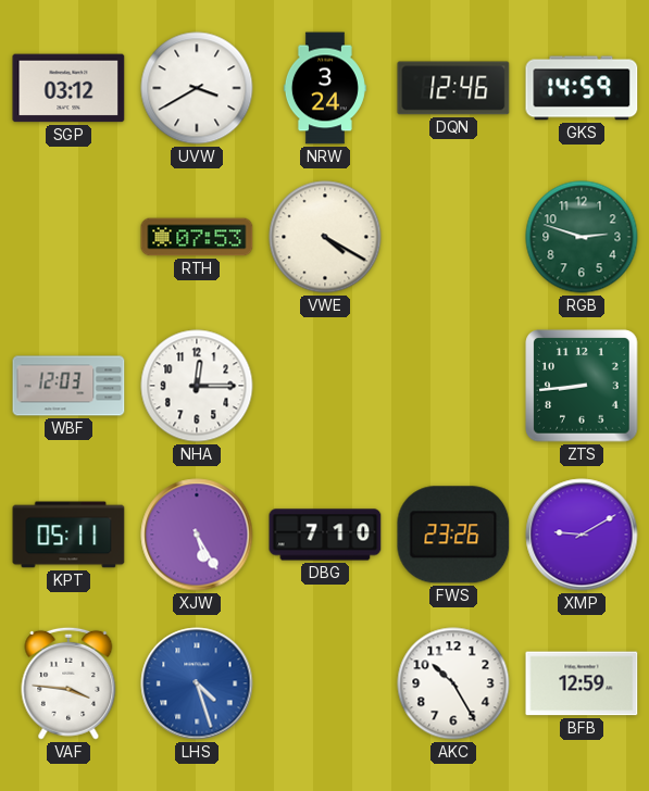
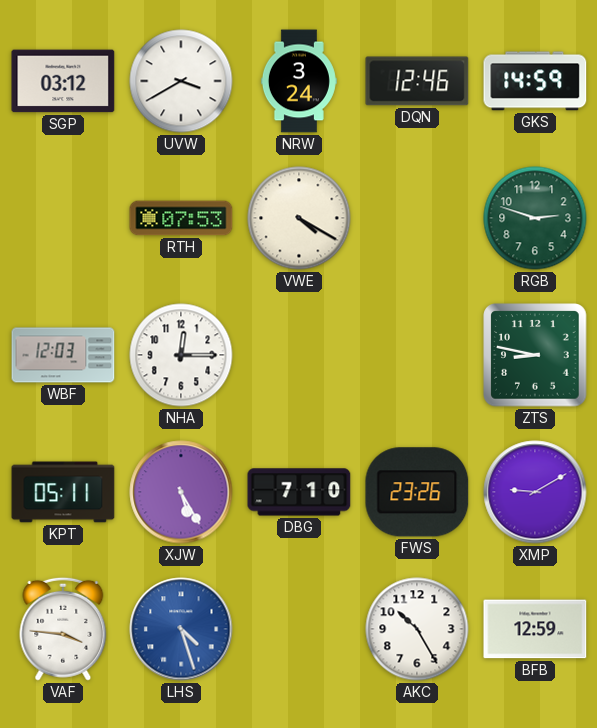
ZTS: 8:44 -> 8:47 (535, 355)
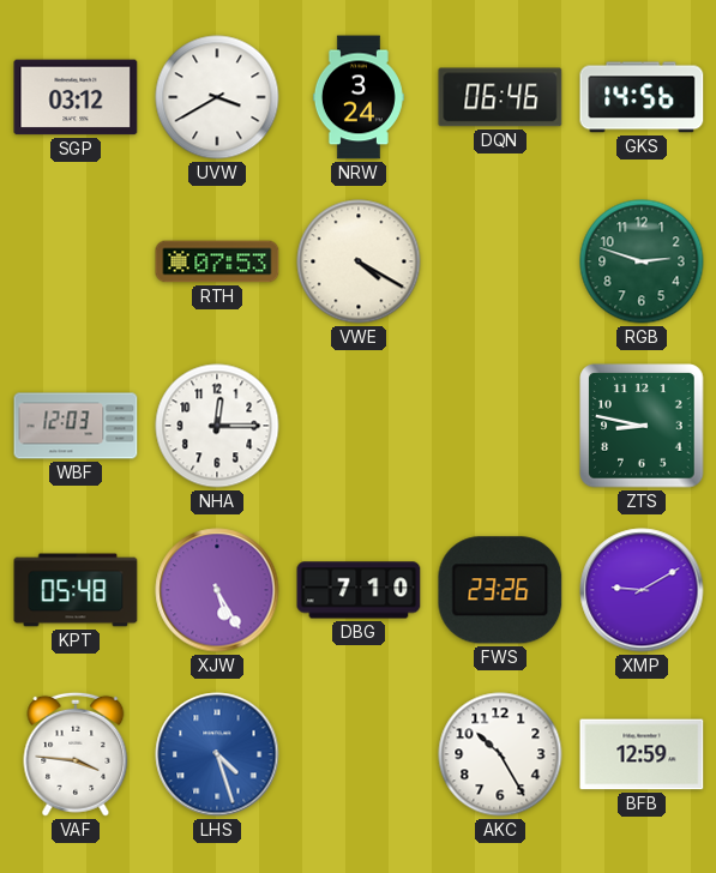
DQN: 12:46 -> 06:46 (500, 97)
GKS: 14:59 -> 14:56 (642, 97)
KPT: 05:11 -> 05:48 (76, 590)
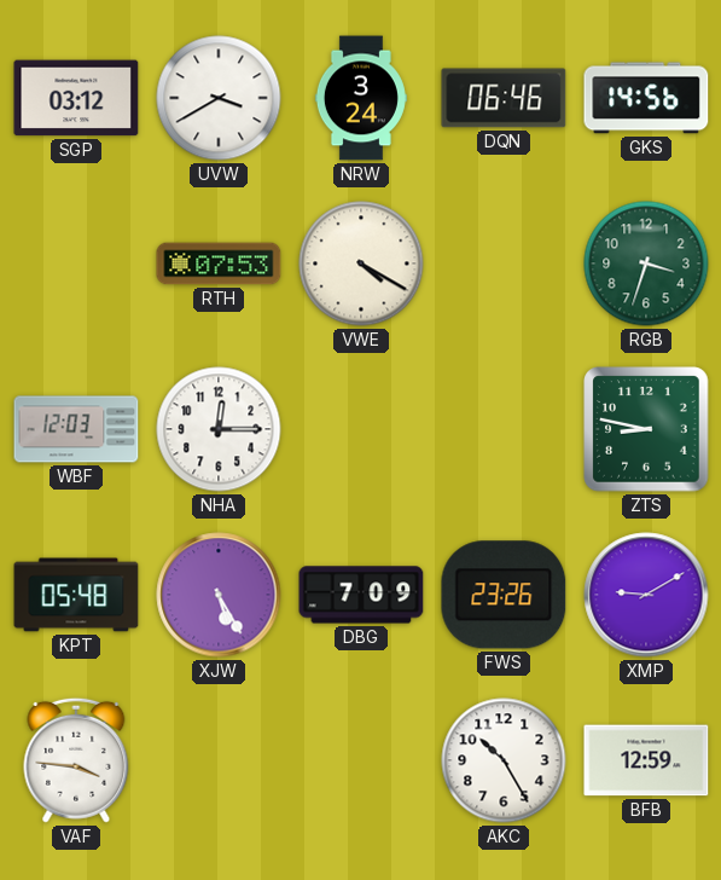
RGB: 2:48 -> 3:33 (646, 264)
DBG: 7:10 -> 7:09 (361, 595)
LHS: 4:27 -> none (217, 754)
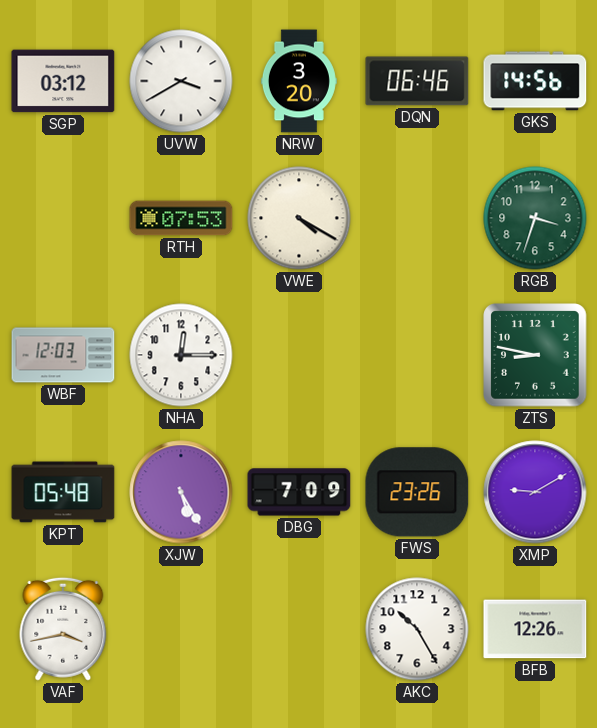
NRW: 3:24 -> 3:20 (299, 81)
VAF: 3:46 -> 3:43 (63, 629)
BFB: 12:59 -> 12:26 (535, 629)
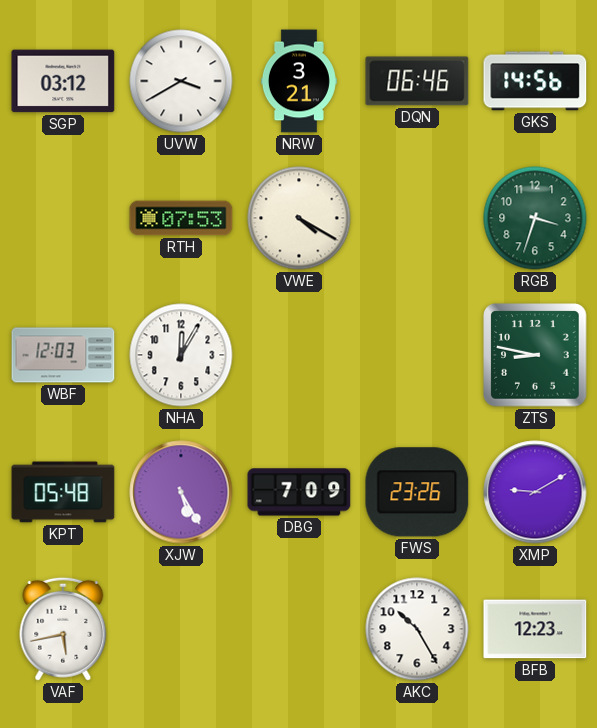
NRW: 3:20 -> 3:21 (299, 81)
NHA: 12:15 -> 12:05 (181, 355)
VAF: 3:43 -> 5:43 (63, 629)
BFB: 12:26 -> 12:23 (535, 629)
